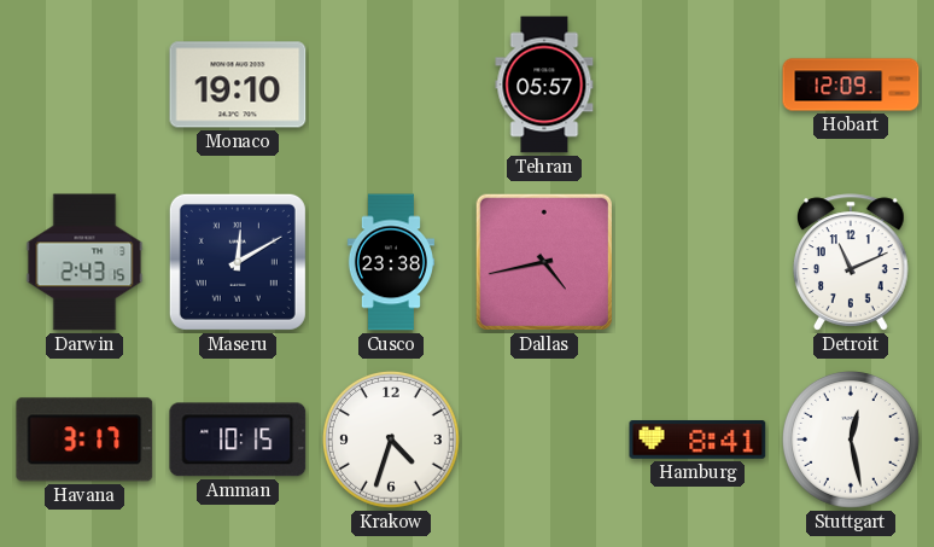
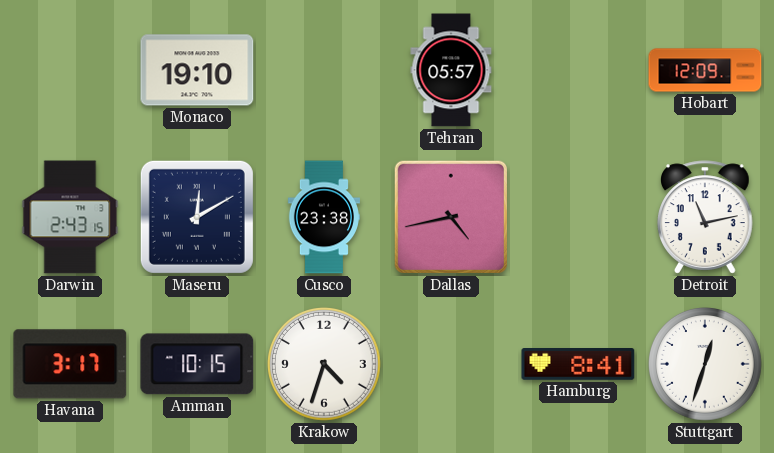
Detroit: 11:11 -> 11:13 (706, 217)
Stuttgart: 12:28 -> 12:33 (706, 365)
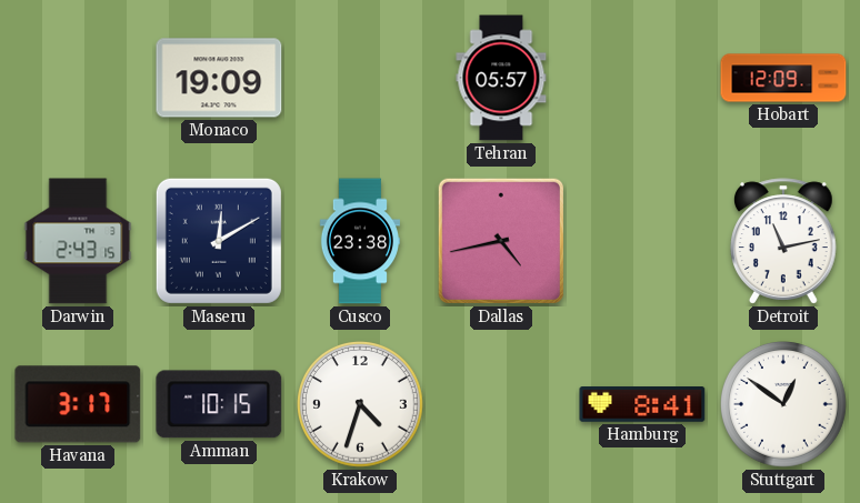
Monaco: 19:10 -> 19:09 (219, 78)
Stuttgart: 12:33 -> 12:51 (784, 405)
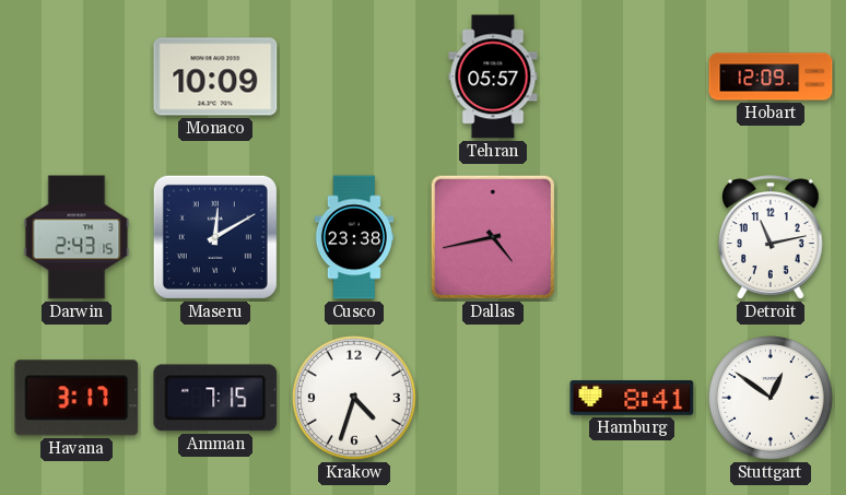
Monaco: 19:09 -> 10:09 (215, 76)
Amman: 10:15 -> 7:15 (215, 398)
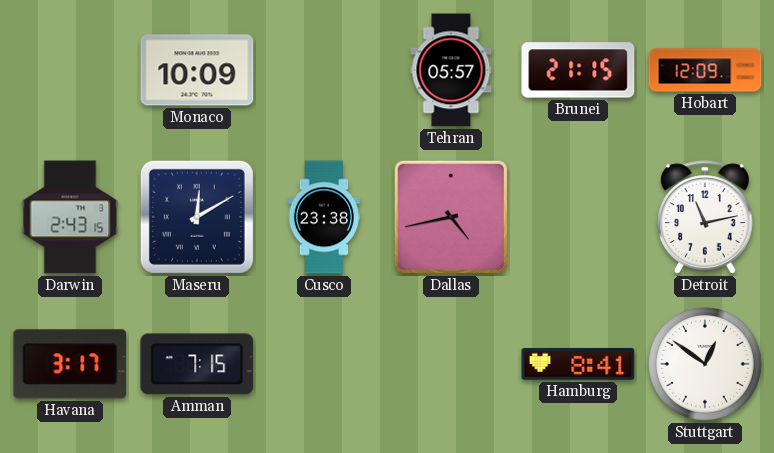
Brunei: none -> 21:15 (578, 70)
Krakow: 4:33 -> none (355, 399)
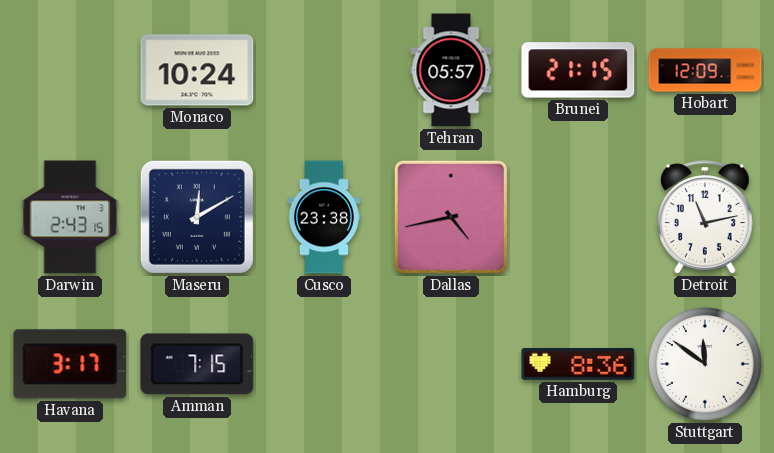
Monaco: 10:09 -> 10:24 (197, 70)
Hamburg: 8:41 -> 8:36 (578, 365)
Stuttgart: 12:51 -> 11:51 (706, 365)
